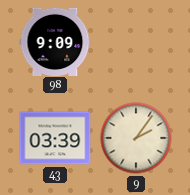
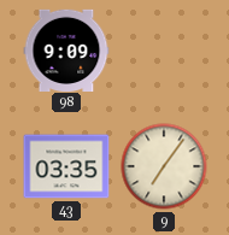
43: 03:39 -> 03:35 (66, 166)
9: 2:06 -> 7:06 (164, 166)
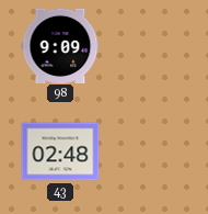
43: 03:35 -> 02:48 (60, 151)
9: 7:06 -> none (164, 166)
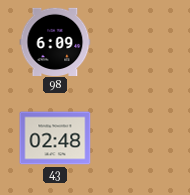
98: 9:09 -> 6:09 (55, 41)
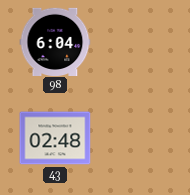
98: 6:09 -> 6:04 (55, 41)
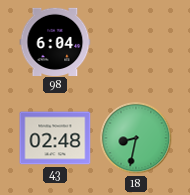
18: none -> 8:32 (136, 138)
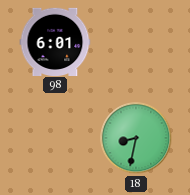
98: 6:04 -> 6:01 (55, 41)
43: 02:48 -> none (55, 138)
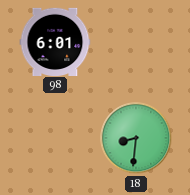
18: 8:32 -> 8:31 (136, 138)
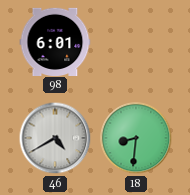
46: none -> 4:40 (55, 138)
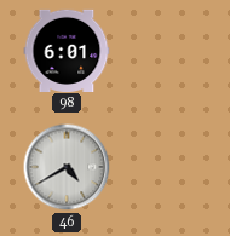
18: 8:31 -> none (136, 138)
